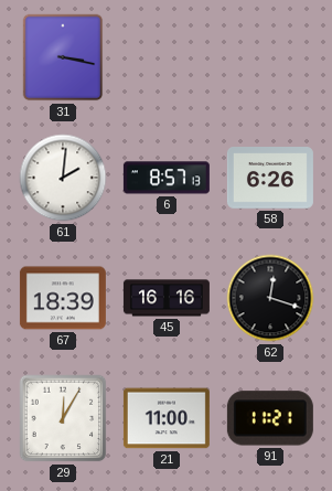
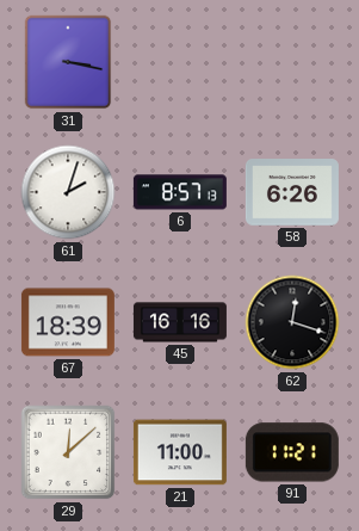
61: 2:01 -> 2:03 (68, 192)
29: 12:05 -> 12:08 (68, 452)
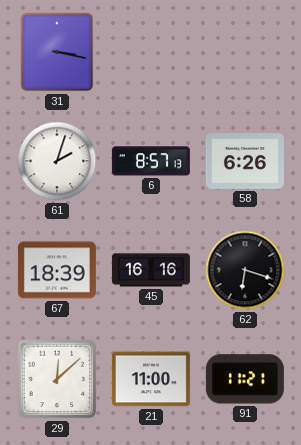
62: 12:18 -> 6:18 (245, 270)
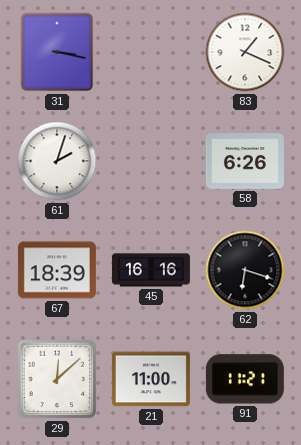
83: none -> 1:19 (245, 52)
6: 8:57 -> none (151, 161)
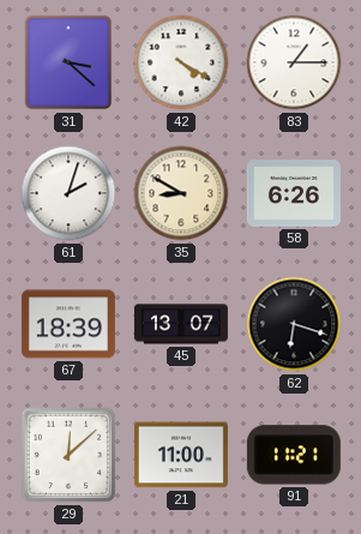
31: 3:17 -> 3:22 (68, 62)
42: none -> 4:20 (181, 62)
83: 1:19 -> 1:15 (294, 62)
35: none -> 8:50 (181, 193)
45: 16:16 -> 13:07 (181, 324)
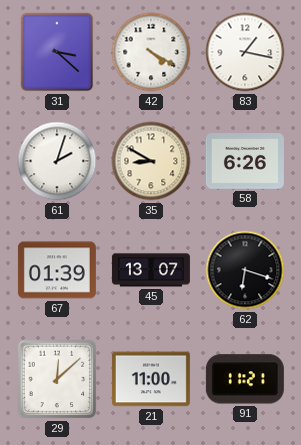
83: 1:15 -> 1:17 (245, 52)
67: 18:39 -> 01:39 (57, 270)
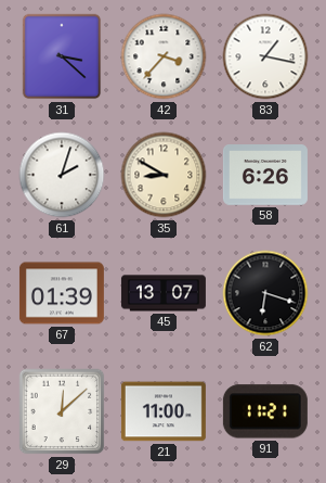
42: 4:20 -> 3:37 (164, 56)
